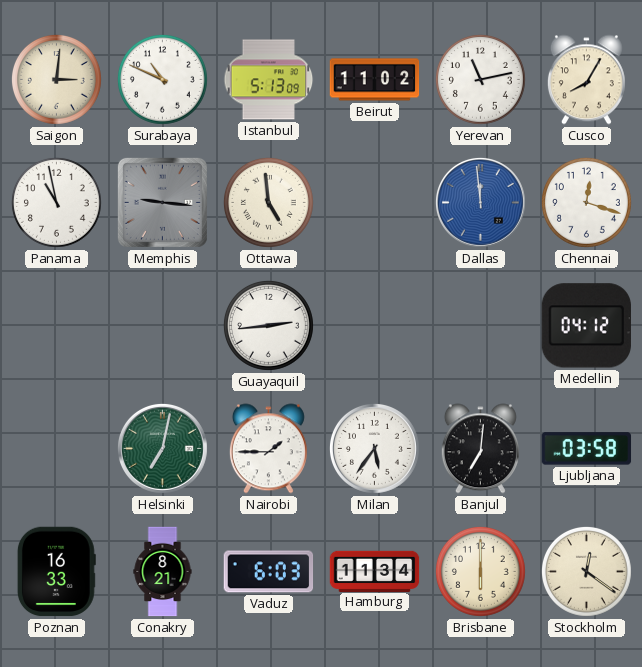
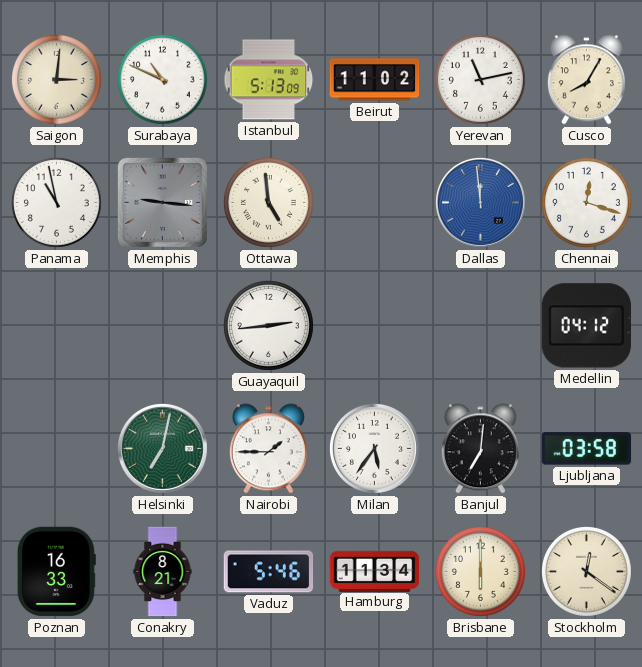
Vaduz: 6:03 -> 5:46 (269, 572)
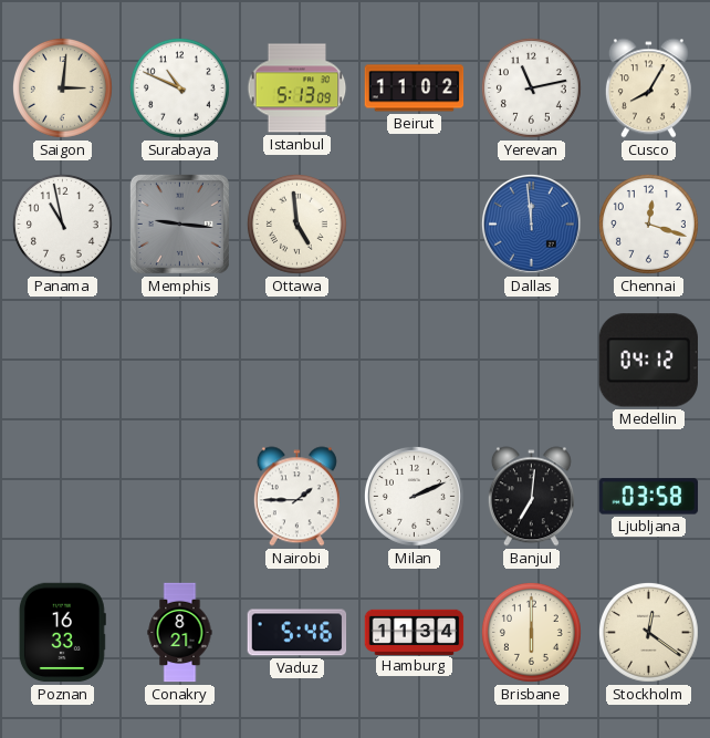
Guayaquil: 2:44 -> none (268, 325)
Helsinki: 7:02 -> none (162, 448)
Milan: 5:36 -> 2:11 (414, 496)
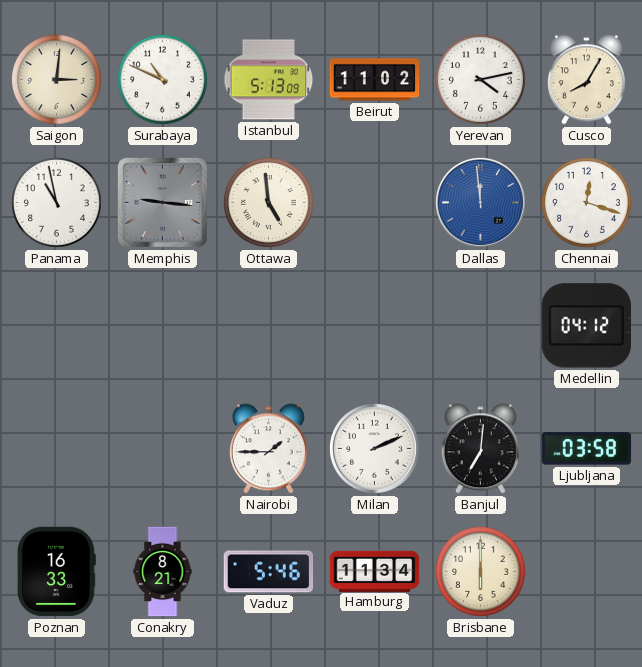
Yerevan: 11:13 -> 4:13 (480, 79)
Stockholm: 12:21 -> none (648, 632)
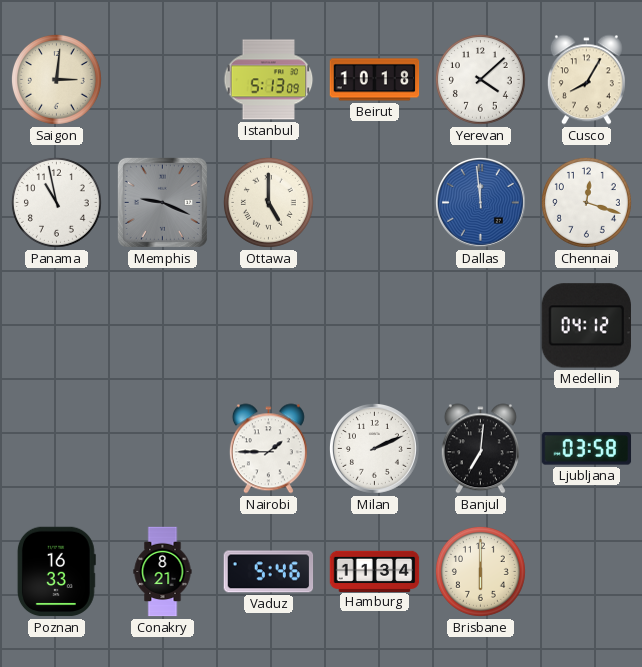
Surabaya: 10:49 -> none (162, 79)
Beirut: 11:02 -> 10:18 (375, 80)
Yerevan: 4:13 -> 4:08 (480, 79)
Memphis: 9:16 -> 9:19 (162, 202)
Ottawa: 4:59 -> 5:00 (268, 202)
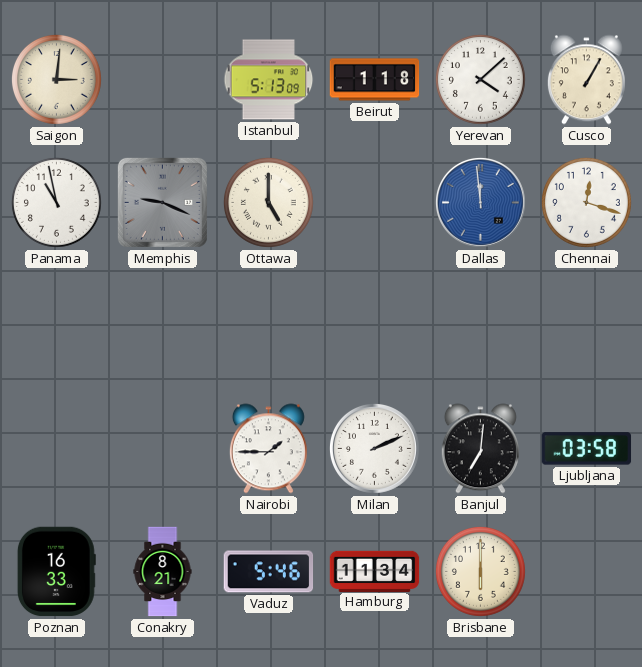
Beirut: 10:18 -> 1:18 (375, 80)
Cusco: 8:05 -> 1:05 (586, 80)
Medellin: 04:12 -> none (586, 326)
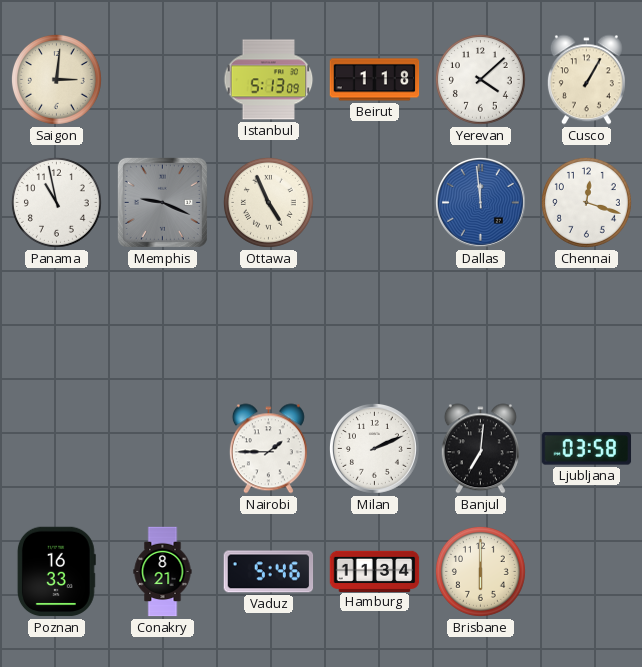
Ottawa: 5:00 -> 4:56 (268, 202)
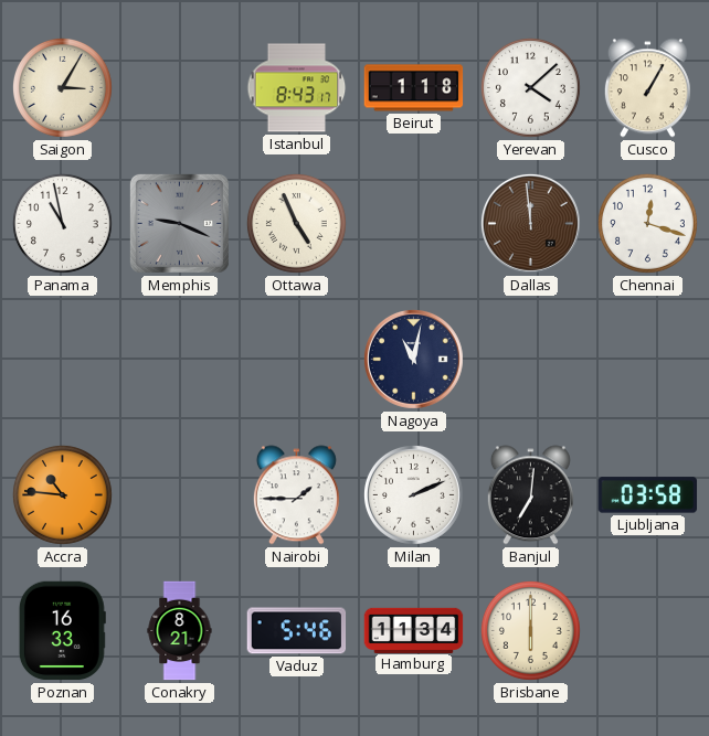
Saigon: 3:01 -> 3:05 (62, 87)
Istanbul: 5:13 -> 8:43 (297, 88)
Dallas dial: blue -> brown (530, 223)
Nagoya: none -> 11:02 (413, 359)
Accra: none -> 10:46 (62, 494)
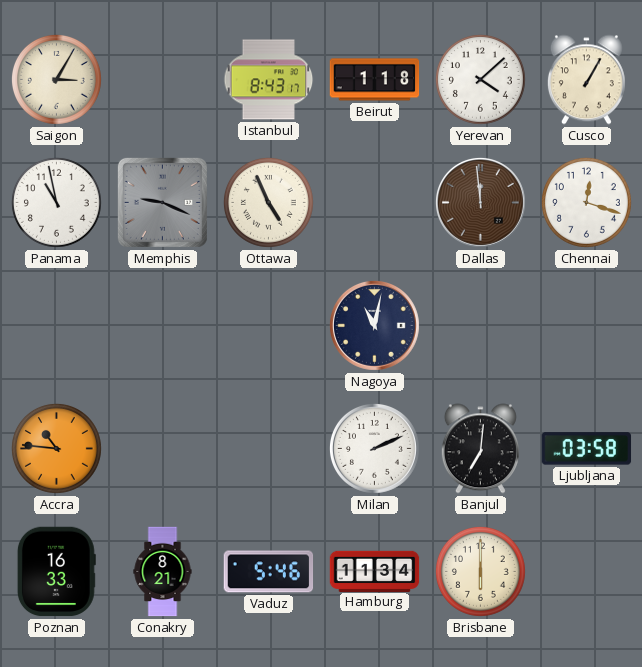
Nairobi: 1:45 -> none (296, 495)
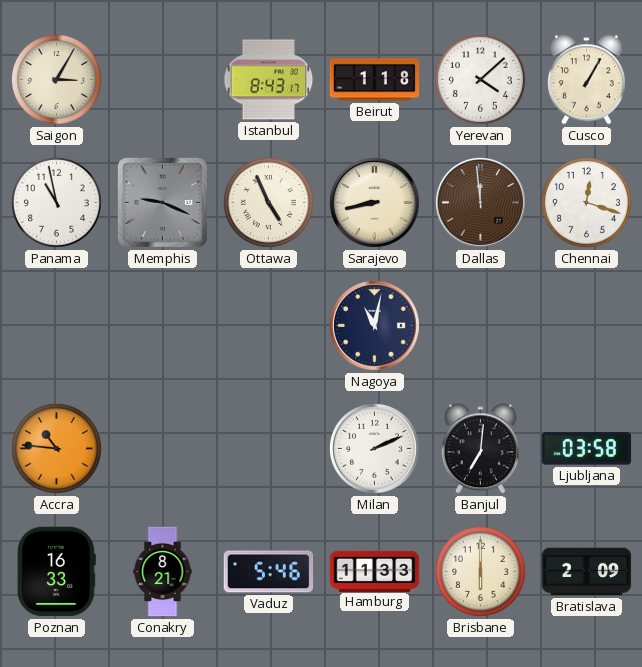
Sarajevo: none -> 8:43 (374, 202)
Hamburg: 11:34 -> 11:33 (375, 571)
Bratislava: none -> 2:09 (587, 572)
